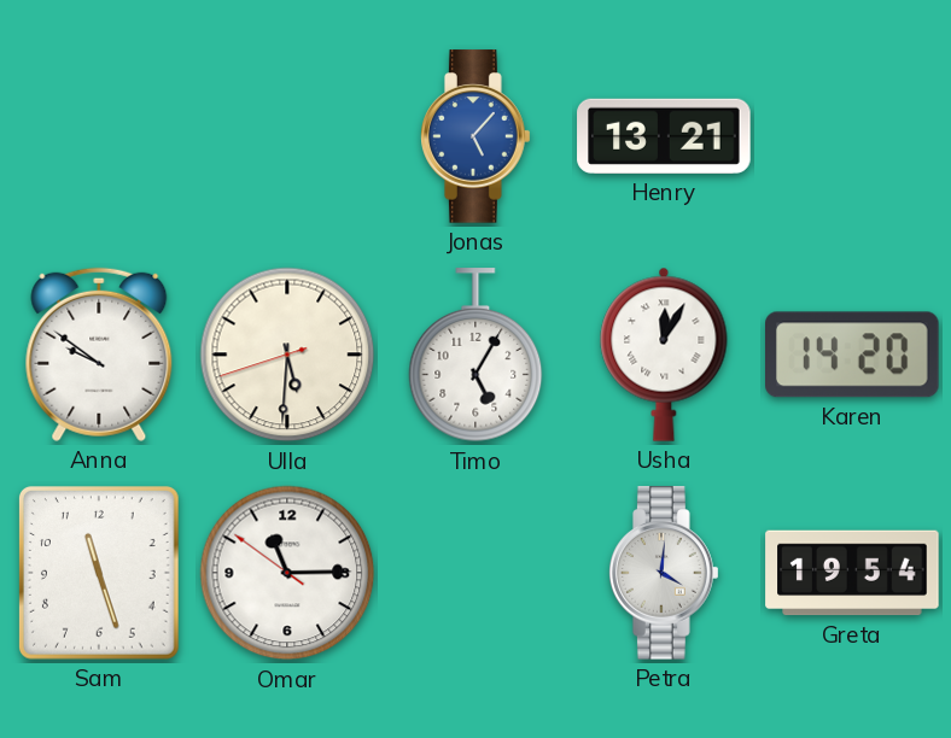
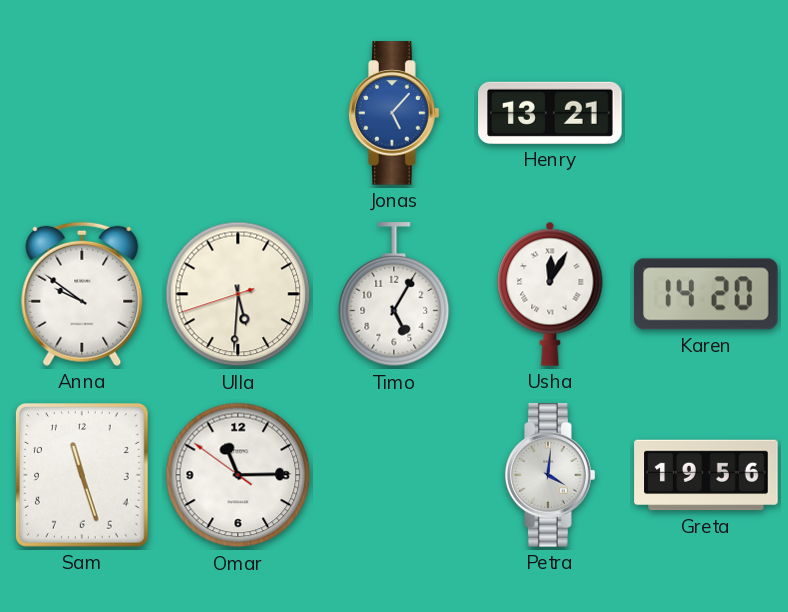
Greta: 19:54 -> 19:56 (706, 475)
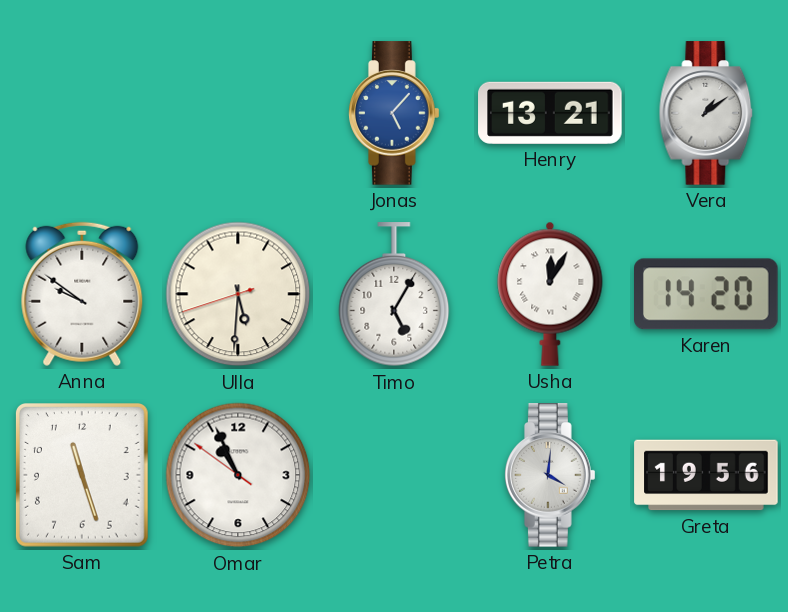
Vera: none -> 1:09 (706, 113)
Omar: 11:14 -> 10:55 (238, 475)
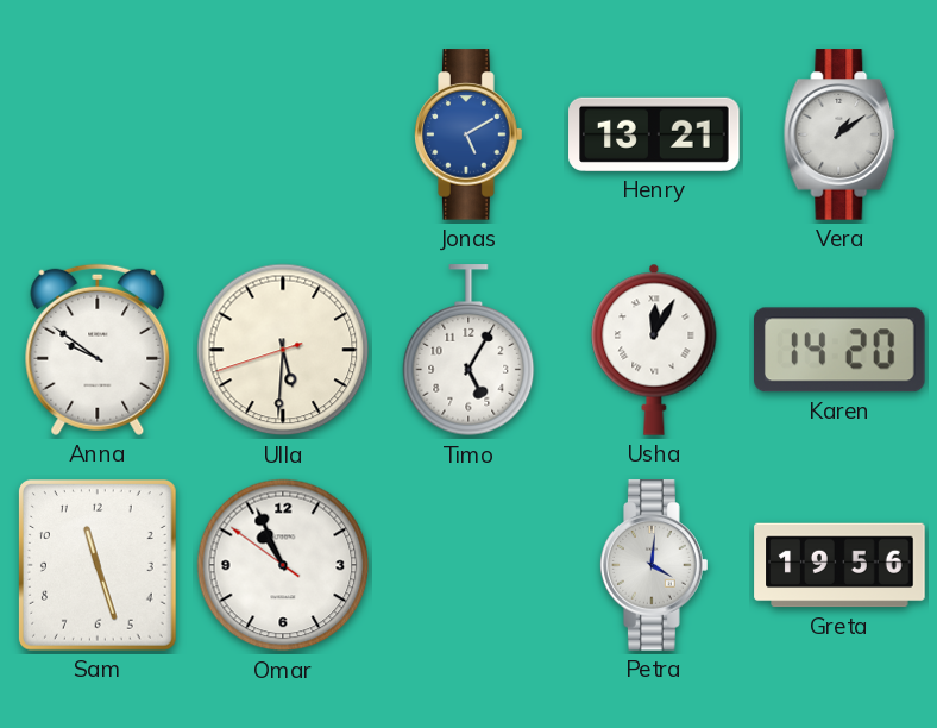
Jonas: 5:07 -> 5:10 (468, 134)
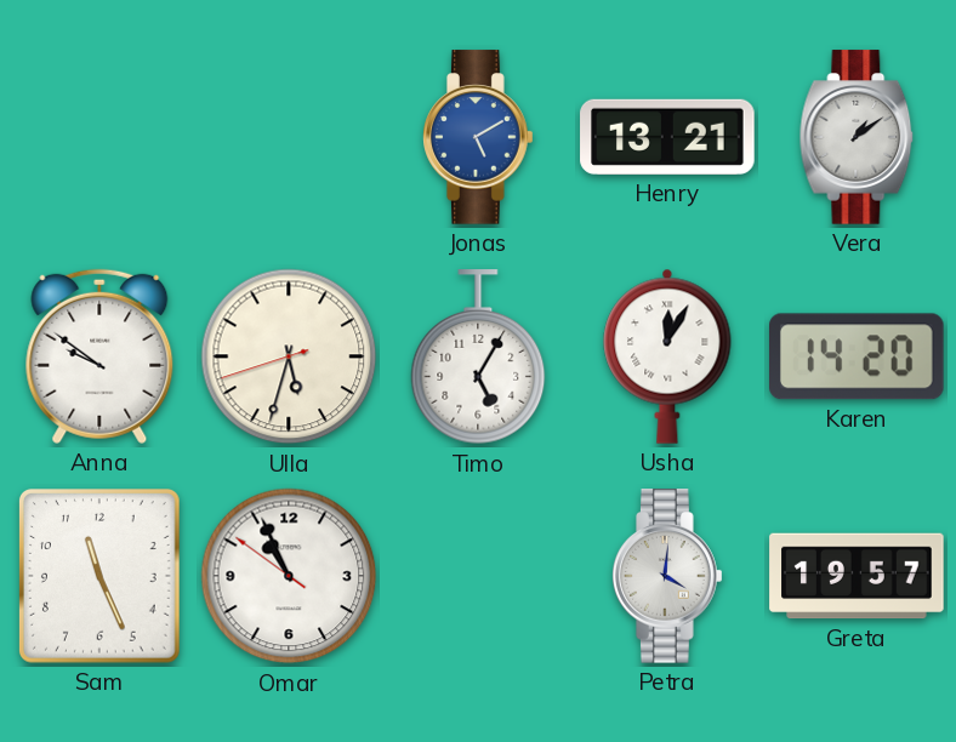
Ulla: 5:30 -> 5:32 (289, 356)
Sam: 11:27 -> 11:26 (99, 577)
Greta: 19:56 -> 19:57 (857, 576)
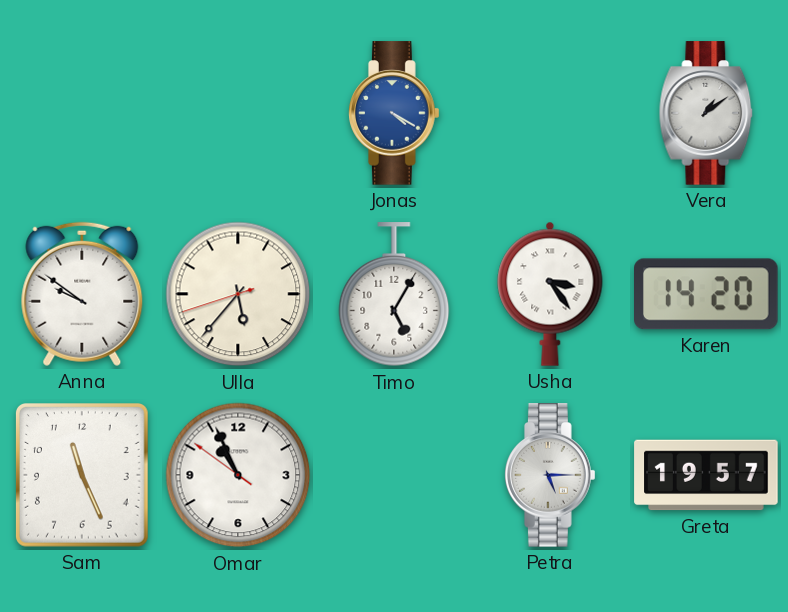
Jonas: 5:10 -> 4:20 (394, 113)
Henry: 13:21 -> none (667, 137)
Ulla: 5:32 -> 5:36 (238, 294)
Usha: 12:05 -> 3:24 (550, 294)
Petra: 4:01 -> 5:15 (550, 475)
